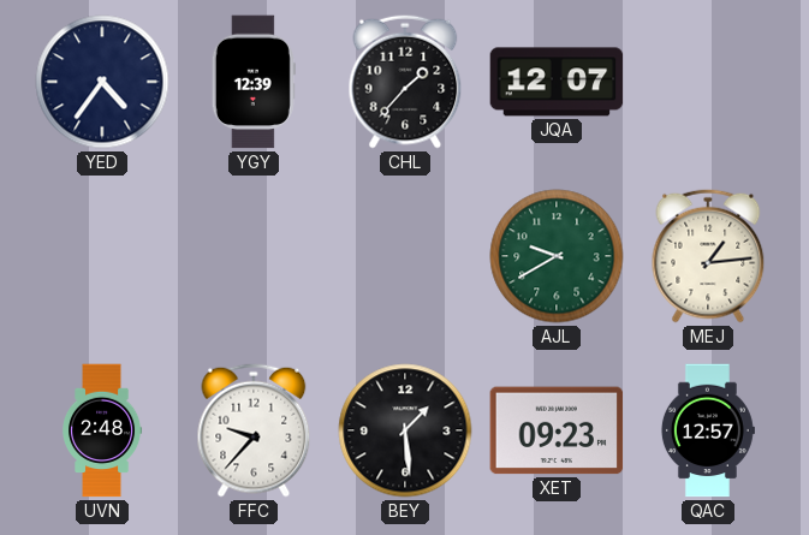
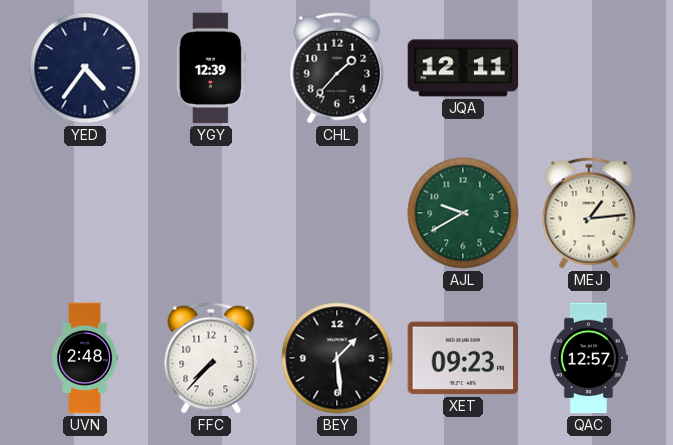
JQA: 12:07 -> 12:11 (463, 68)
FFC: 9:37 -> 7:37 (211, 358)
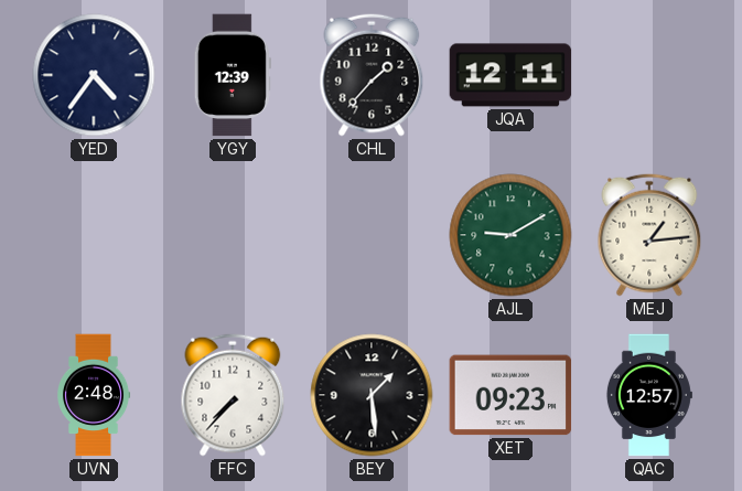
AJL: 9:40 -> 9:10 (510, 235)
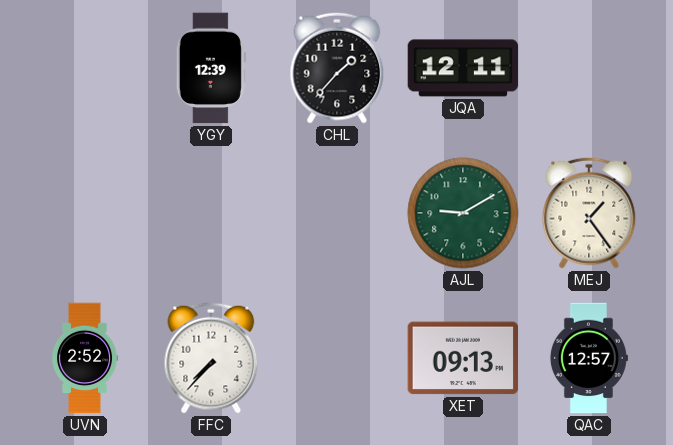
YED: 4:36 -> none (94, 75)
MEJ: 1:14 -> 1:24 (589, 213)
UVN: 2:48 -> 2:52 (86, 358)
BEY: 1:29 -> none (372, 395)
XET: 09:23 -> 09:13 (463, 358)
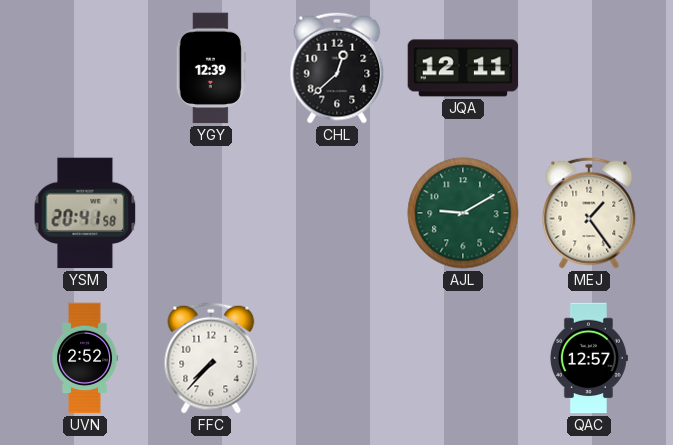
CHL: 1:37 -> 12:38 (337, 68)
YSM: none -> 20:41 (85, 213)
XET: 09:13 -> none (463, 358)
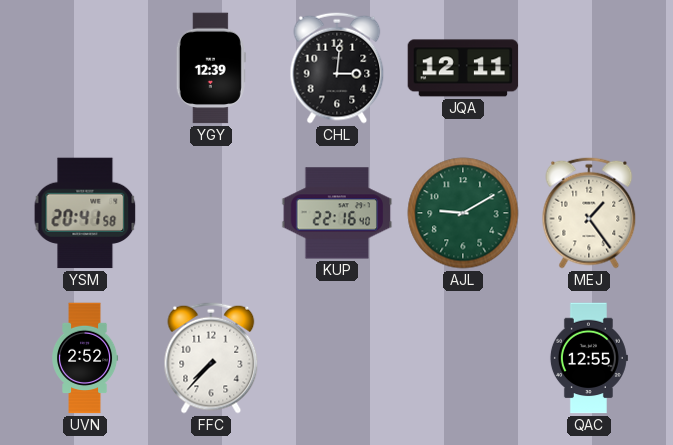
CHL: 12:38 -> 3:01 (337, 68)
KUP: none -> 22:16 (337, 213)
QAC: 12:57 -> 12:55 (588, 358)
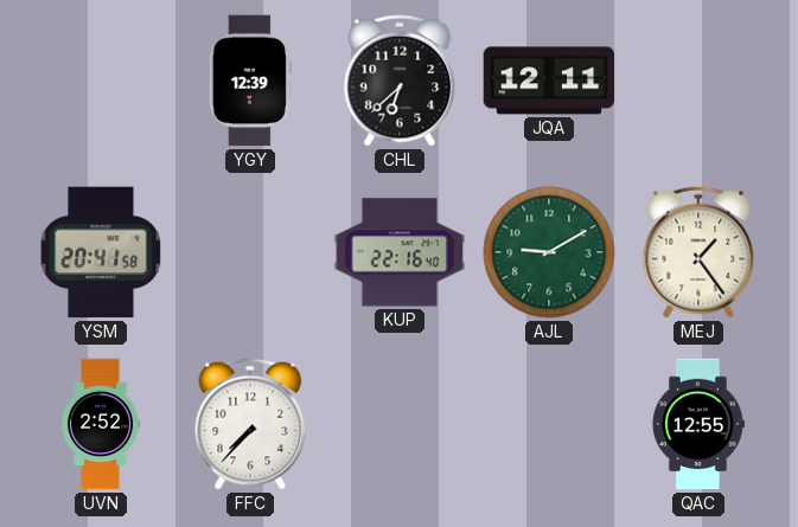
CHL: 3:01 -> 6:38 (400, 81)
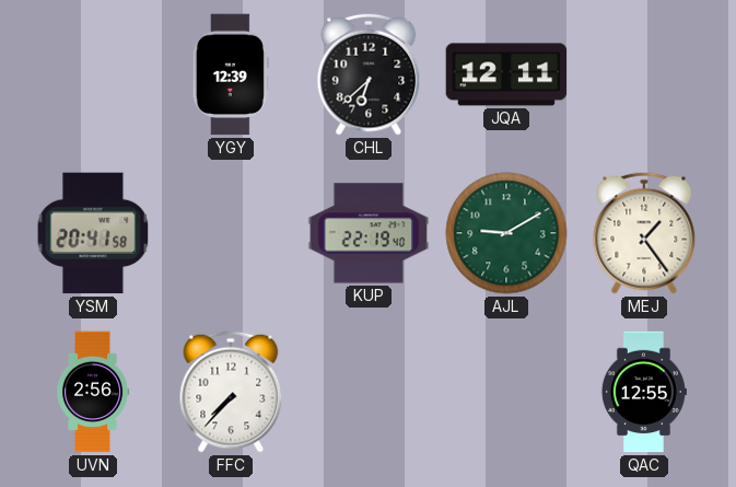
KUP: 22:16 -> 22:19 (369, 233)
UVN: 2:52 -> 2:56 (94, 392)
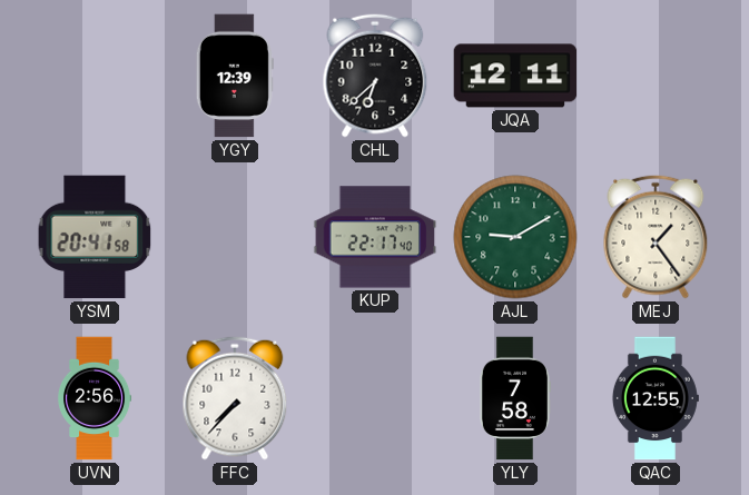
KUP: 22:19 -> 22:17 (375, 237)
YLY: none -> 7:58 (514, 398)
